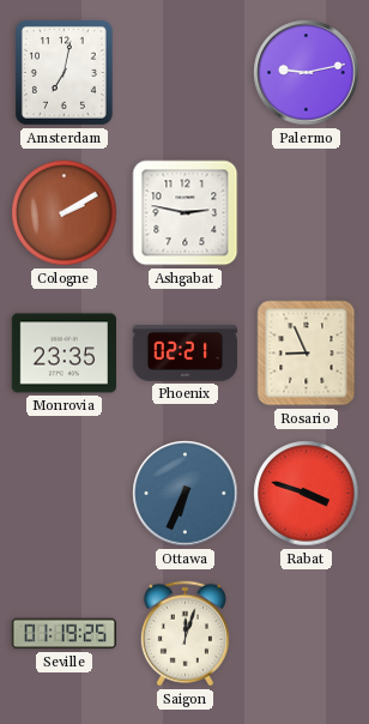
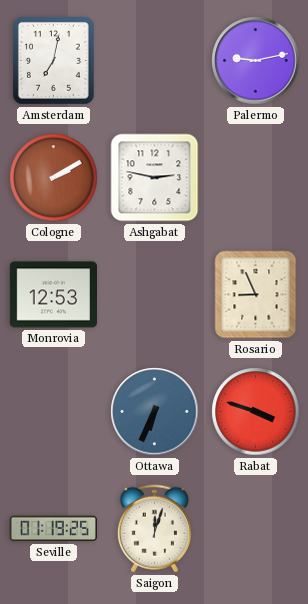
Monrovia: 23:35 -> 12:53 (53, 295)
Phoenix: 02:21 -> none (184, 352)
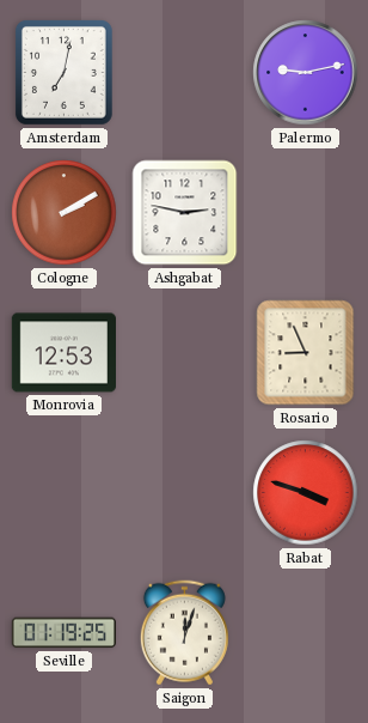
Ottawa: 6:34 -> none (155, 412)
